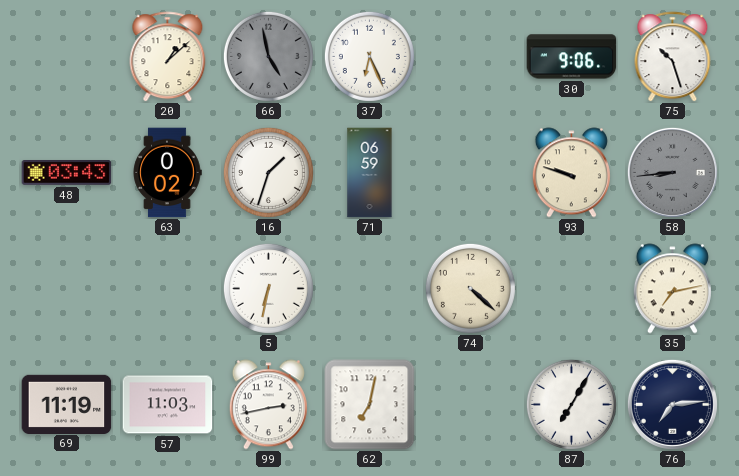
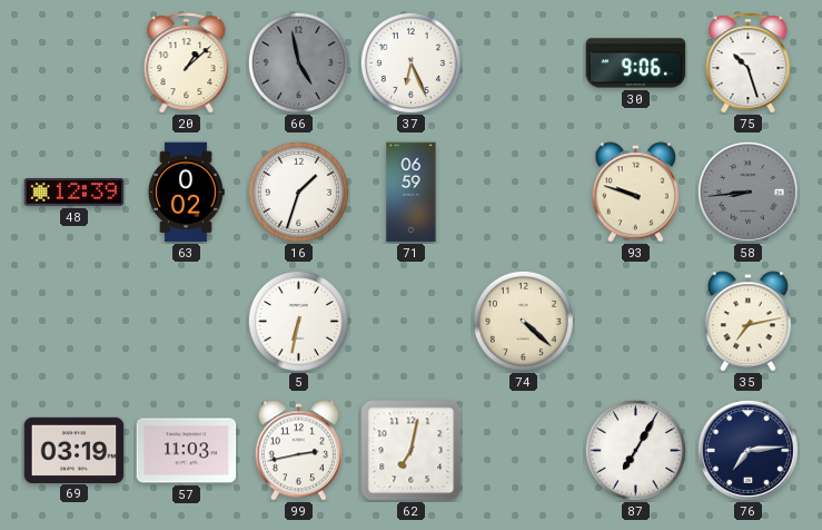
48: 03:43 -> 12:39 (75, 193)
69: 11:19 -> 03:19 (75, 450)
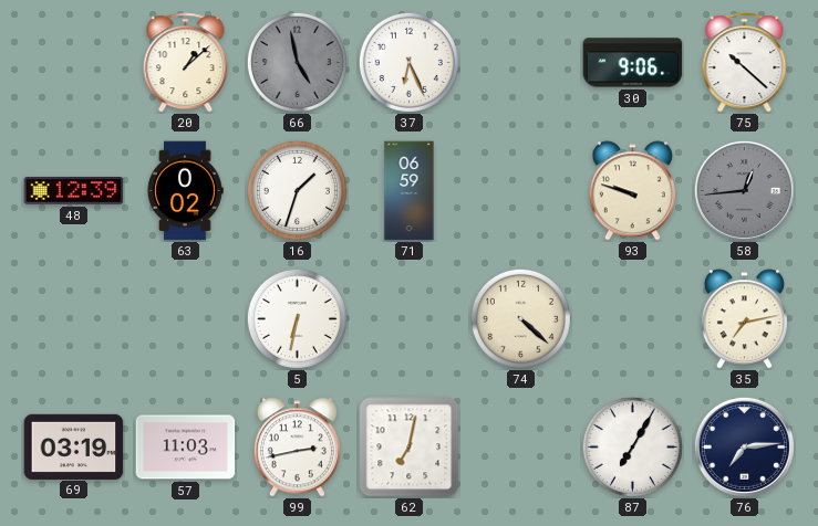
75: 10:27 -> 10:22 (745, 63)
58: 8:44 -> 12:44 (744, 190)
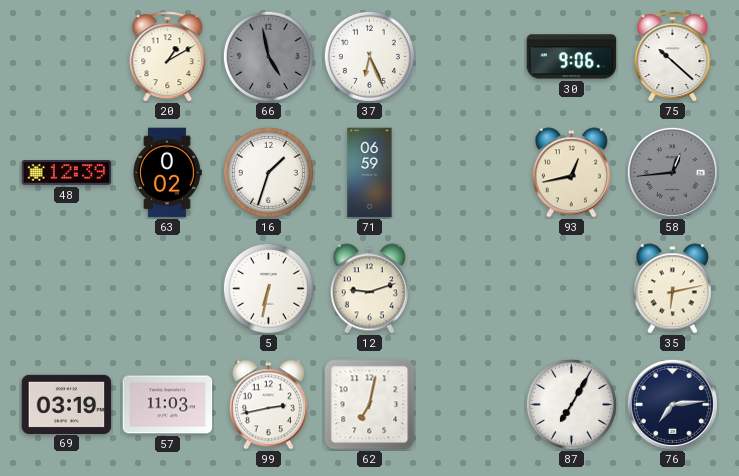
20: 1:08 -> 1:10 (168, 57)
93: 9:48 -> 12:43 (571, 173)
12: none -> 9:12 (369, 289)
74: 4:22 -> none (520, 318)
35: 7:13 -> 6:13 (672, 289)
